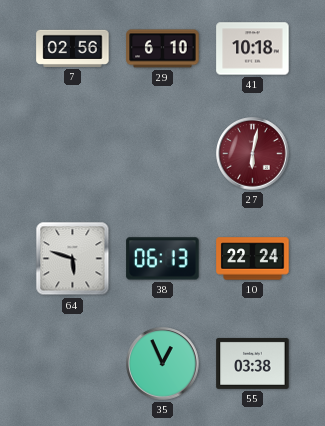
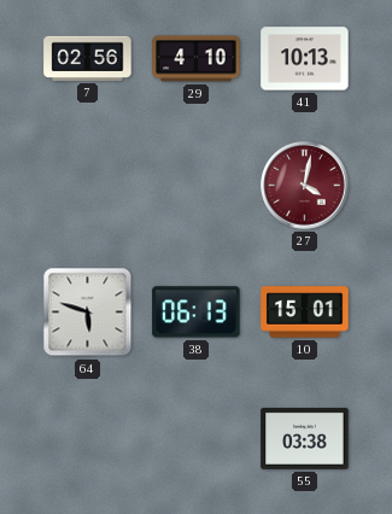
29: 6:10 -> 4:10 (197, 59)
41: 10:18 -> 10:13 (305, 59)
27: 6:02 -> 4:02 (305, 186)
10: 22:24 -> 15:01 (305, 313)
35: 12:56 -> none (163, 364)
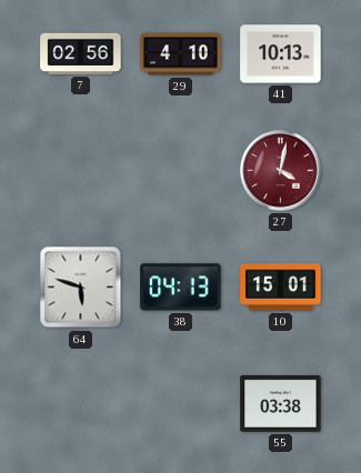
38: 06:13 -> 04:13 (181, 288)
